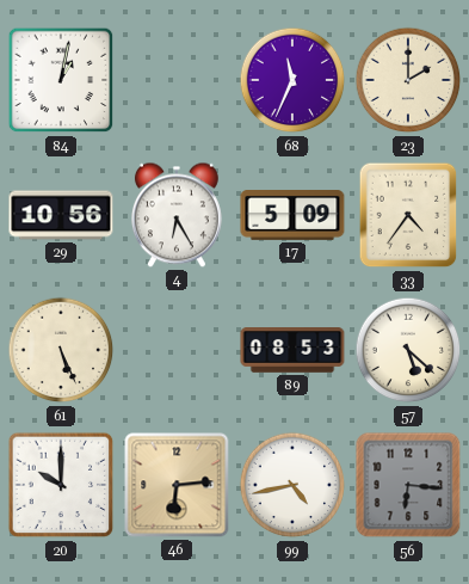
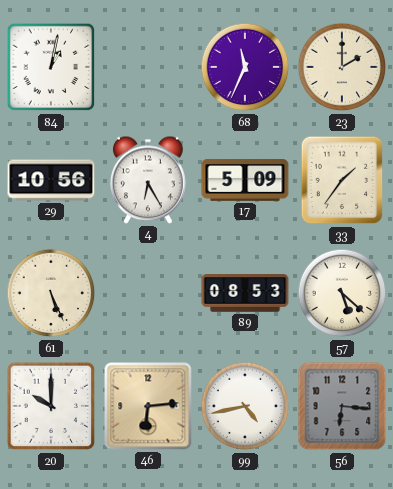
33: 4:36 -> 1:36 (342, 180)
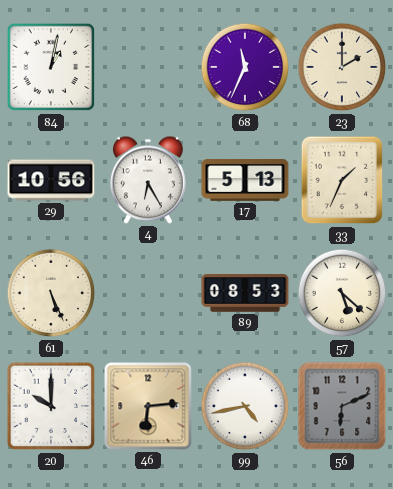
17: 5:09 -> 5:13 (245, 181)
33: 1:36 -> 1:34 (342, 180)
56: 6:16 -> 6:11 (342, 406)
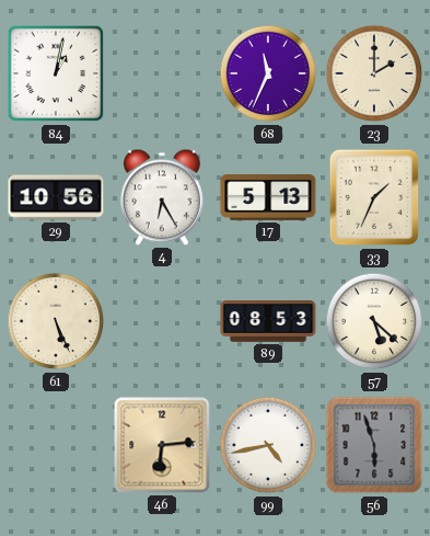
20: 10:00 -> none (51, 406)
56: 6:11 -> 5:57 (374, 445)
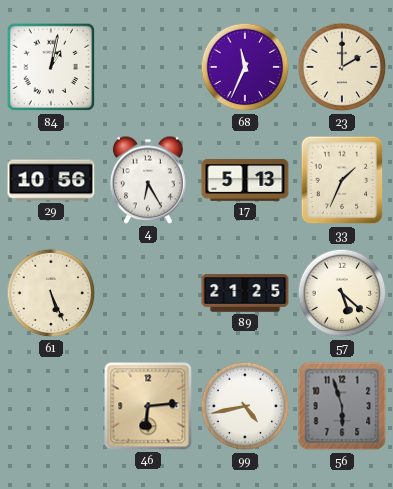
89: 08:53 -> 21:25 (245, 293)
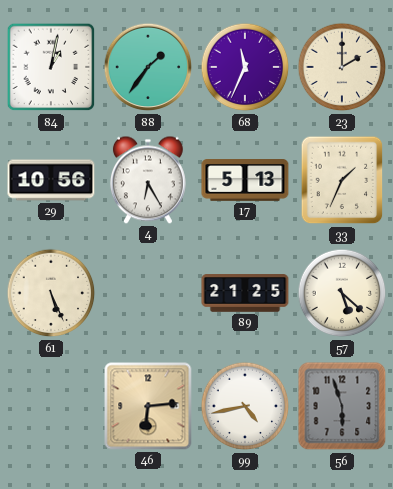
88: none -> 1:36 (148, 67)
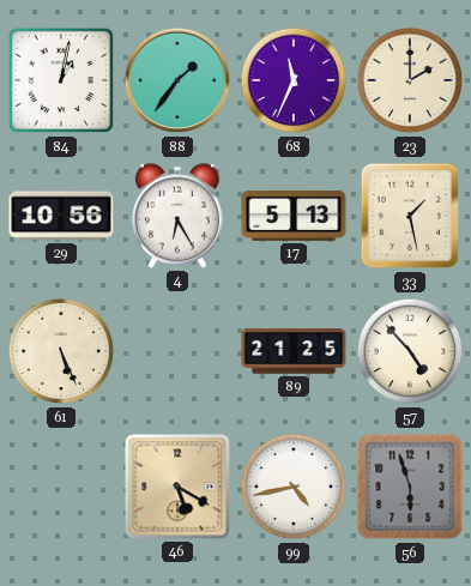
33: 1:34 -> 1:28 (410, 216)
57: 5:22 -> 4:53 (410, 351)
46: 6:14 -> 5:20 (177, 487)
